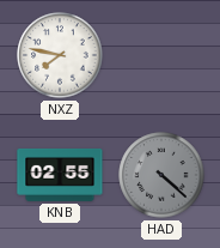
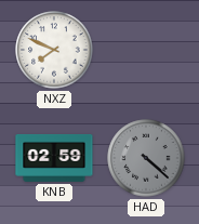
NXZ: 7:47 -> 7:49 (54, 50)
KNB: 02:55 -> 02:59 (54, 158)
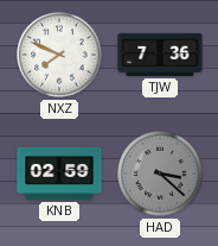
TJW: none -> 7:36 (160, 55)
HAD: 4:22 -> 3:22 (160, 174)
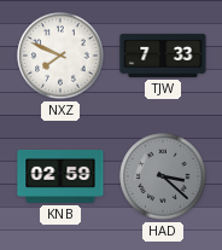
TJW: 7:36 -> 7:33 (163, 56)
